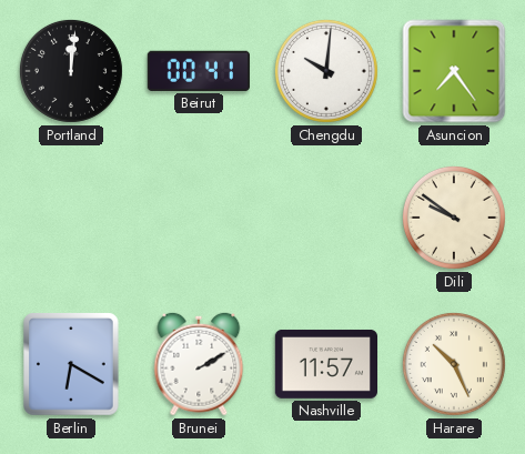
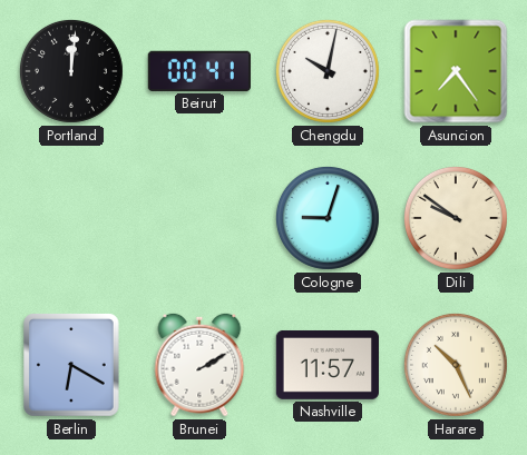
Chengdu: 10:01 -> 10:02 (328, 71)
Cologne: none -> 9:03 (328, 218)
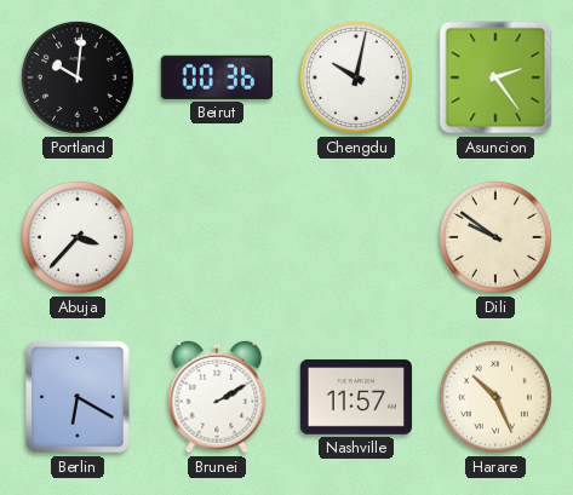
Portland: 12:01 -> 10:01 (78, 77)
Beirut: 00:41 -> 00:36 (217, 77)
Asuncion: 7:24 -> 2:24 (495, 77)
Abuja: none -> 3:37 (78, 237)
Cologne: 9:03 -> none (328, 218)
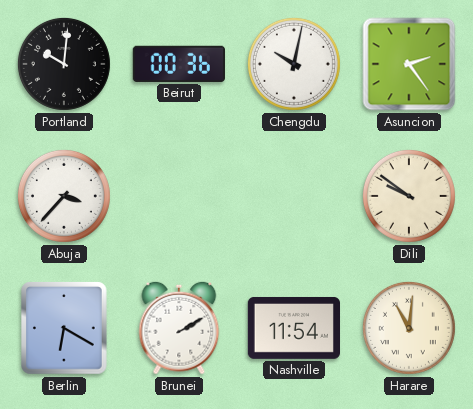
Nashville: 11:57 -> 11:54 (293, 328)
Harare: 10:26 -> 11:01 (409, 328)
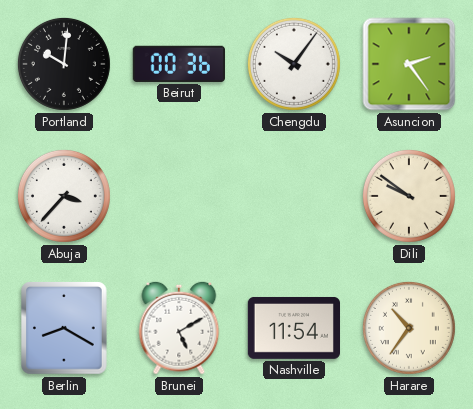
Chengdu: 10:02 -> 10:06 (294, 64)
Berlin: 6:20 -> 8:20 (65, 328)
Brunei: 2:10 -> 5:10 (179, 328)
Harare: 11:01 -> 10:36 (409, 328)
